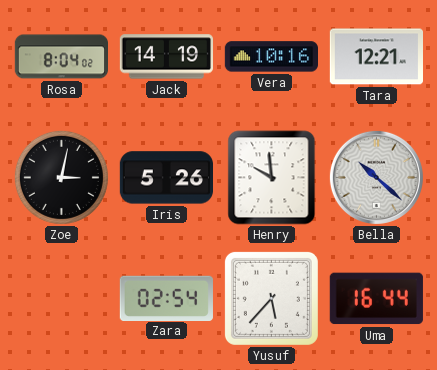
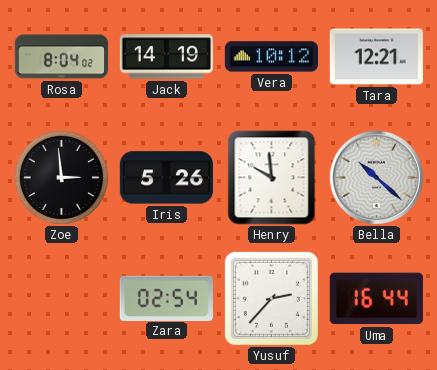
Vera: 10:16 -> 10:12 (271, 57)
Zoe: 3:02 -> 2:59 (61, 177)
Yusuf: 5:37 -> 2:37 (271, 298)
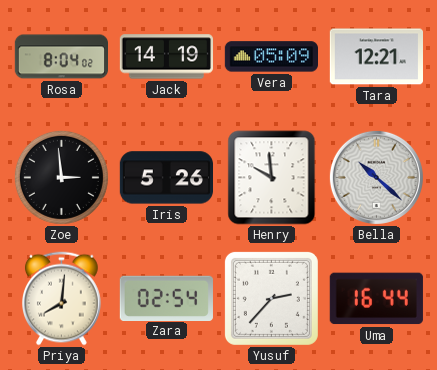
Vera: 10:12 -> 05:09 (271, 57)
Priya: none -> 8:01 (62, 299)
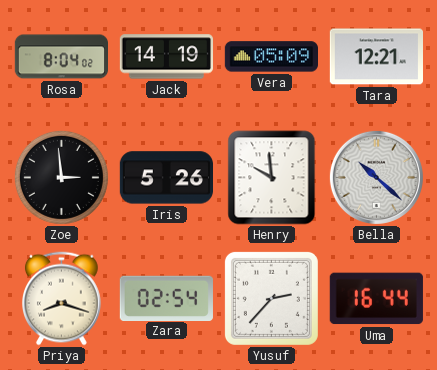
Priya: 8:01 -> 8:18 (62, 299)
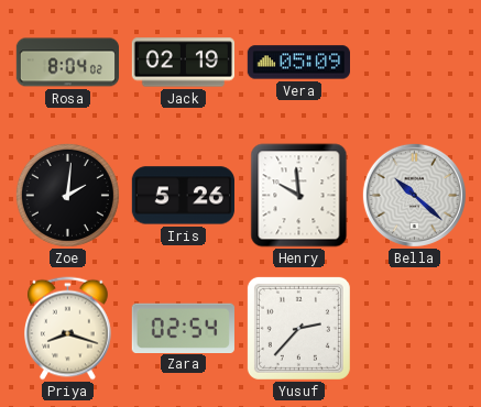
Jack: 14:19 -> 02:19 (183, 63)
Tara: 12:21 -> none (376, 57)
Zoe: 2:59 -> 2:01 (67, 195)
Uma: 16:44 -> none (376, 299)
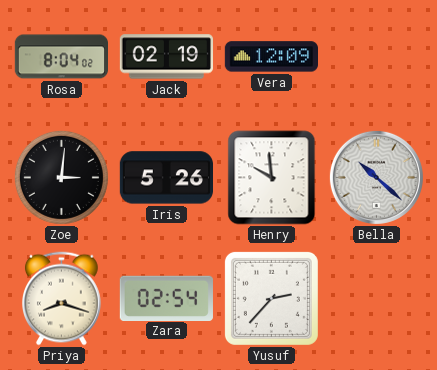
Vera: 05:09 -> 12:09 (271, 57)
Zoe: 2:01 -> 3:01 (61, 177)
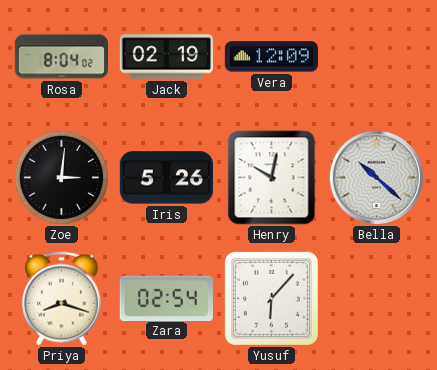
Henry: 9:59 -> 10:02 (272, 178)
Yusuf: 2:37 -> 6:07 (271, 298)
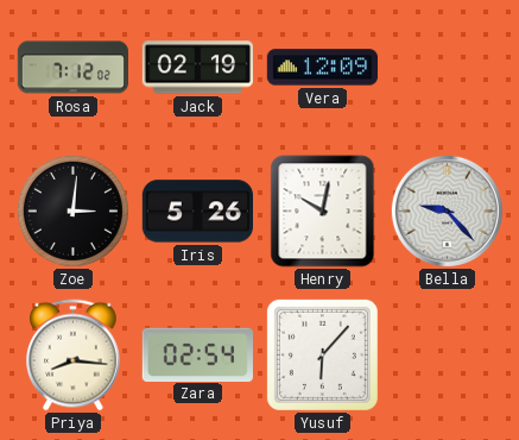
Rosa: 8:04 -> 7:12 (74, 68)
Bella: 10:22 -> 9:23 (447, 210)
Priya: 8:18 -> 8:16 (74, 356)
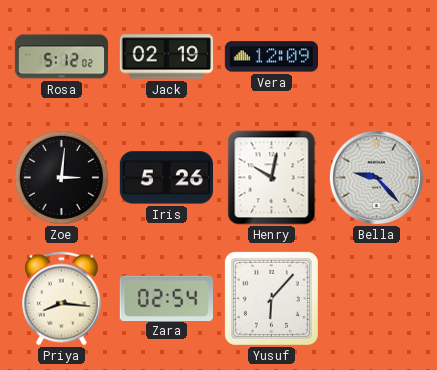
Rosa: 7:12 -> 5:12 (62, 57)
